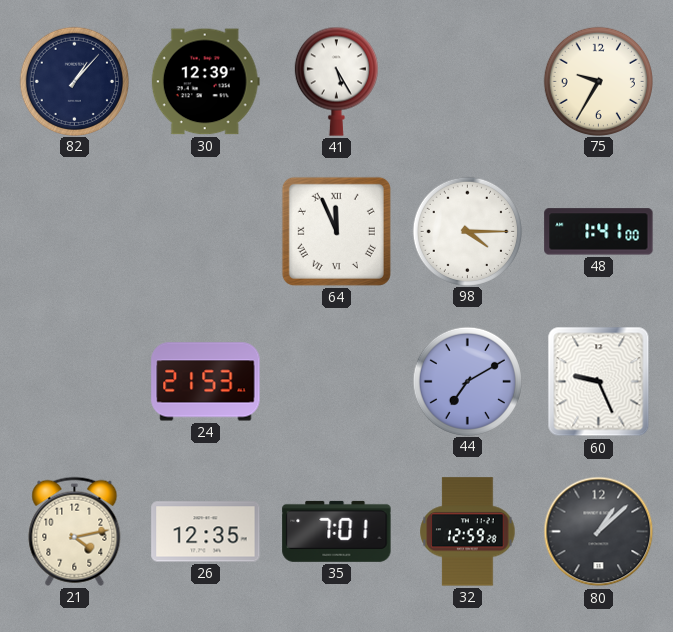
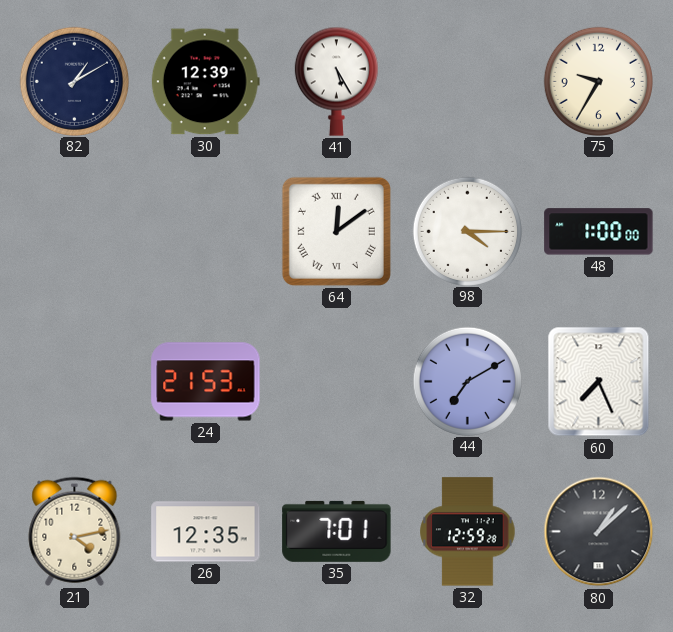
82: 1:07 -> 1:10 (74, 81)
64: 11:56 -> 12:09 (336, 231)
48: 1:41 -> 1:00 (599, 232)
60: 9:26 -> 7:26 (599, 382)
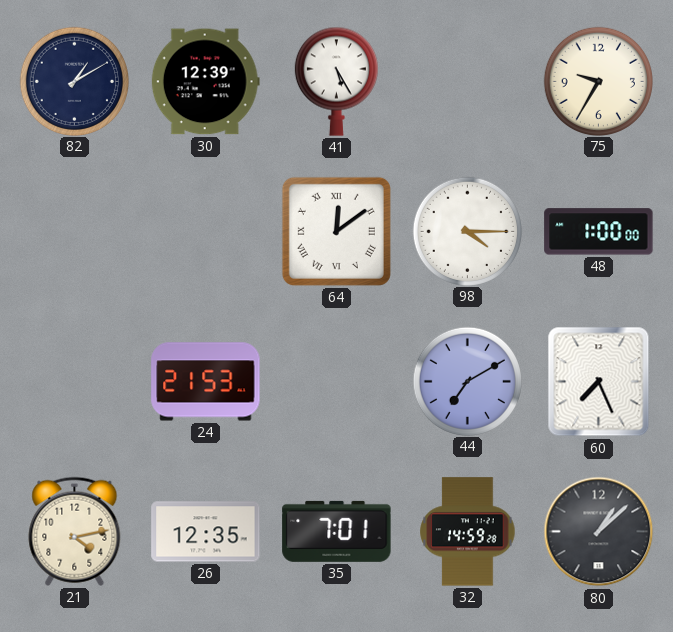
32: 12:59 -> 14:59 (468, 532)
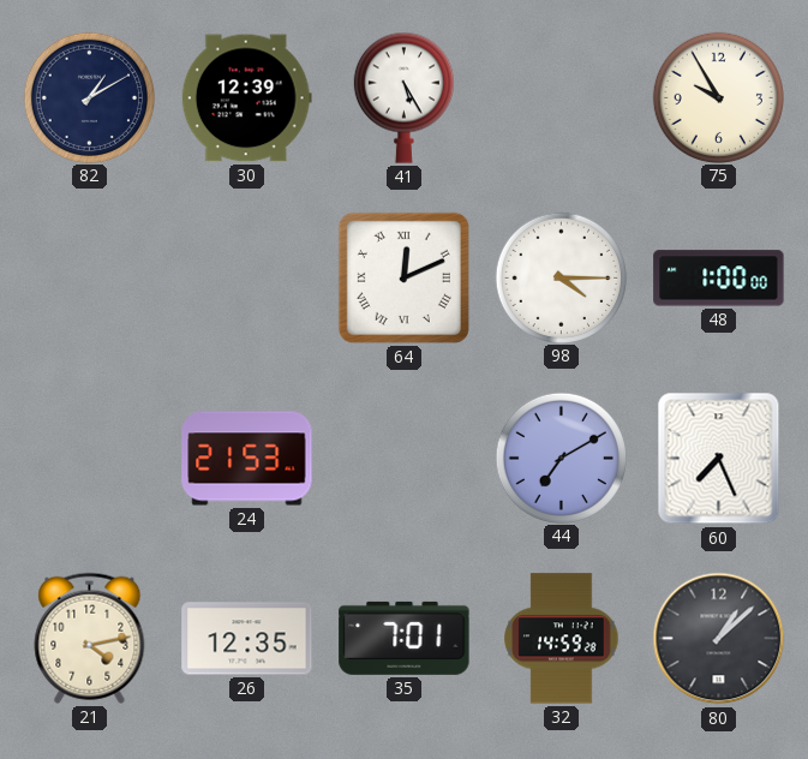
75: 9:35 -> 9:55 (718, 97)
64: 12:09 -> 12:11 (403, 277)
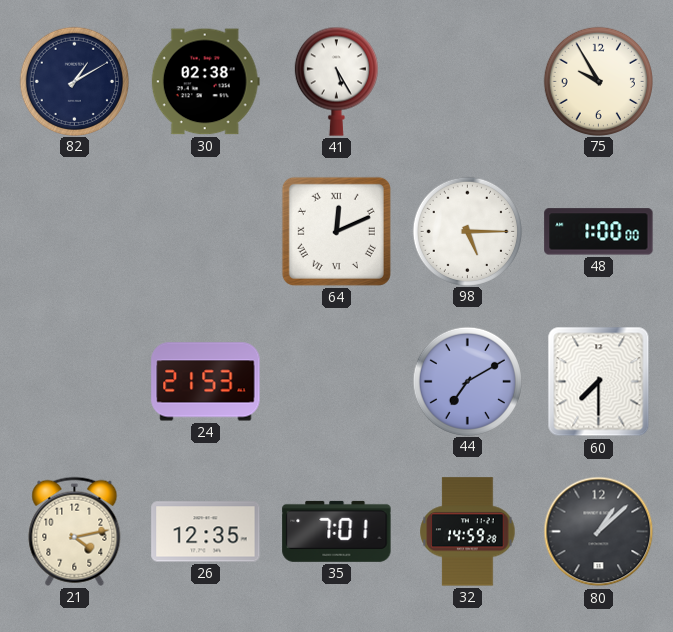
30: 12:39 -> 02:38 (205, 82)
98: 4:15 -> 5:15 (467, 231)
60: 7:26 -> 7:30 (599, 382)
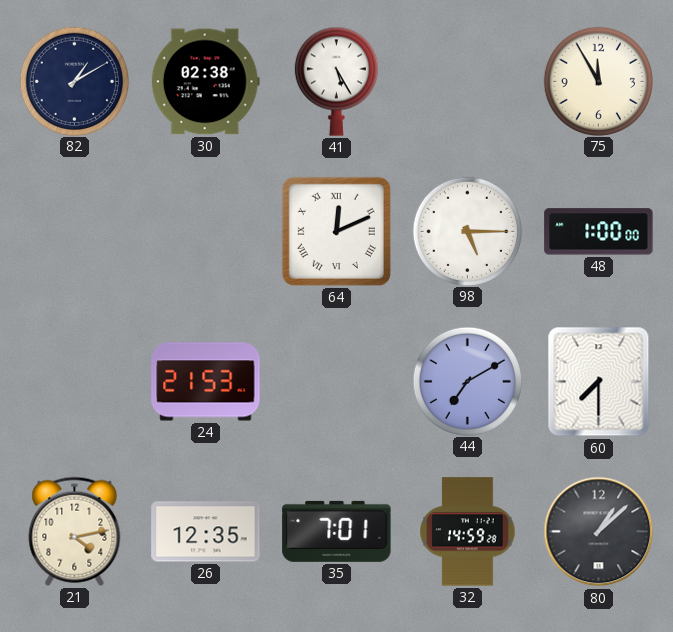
75: 9:55 -> 11:55 (598, 81)
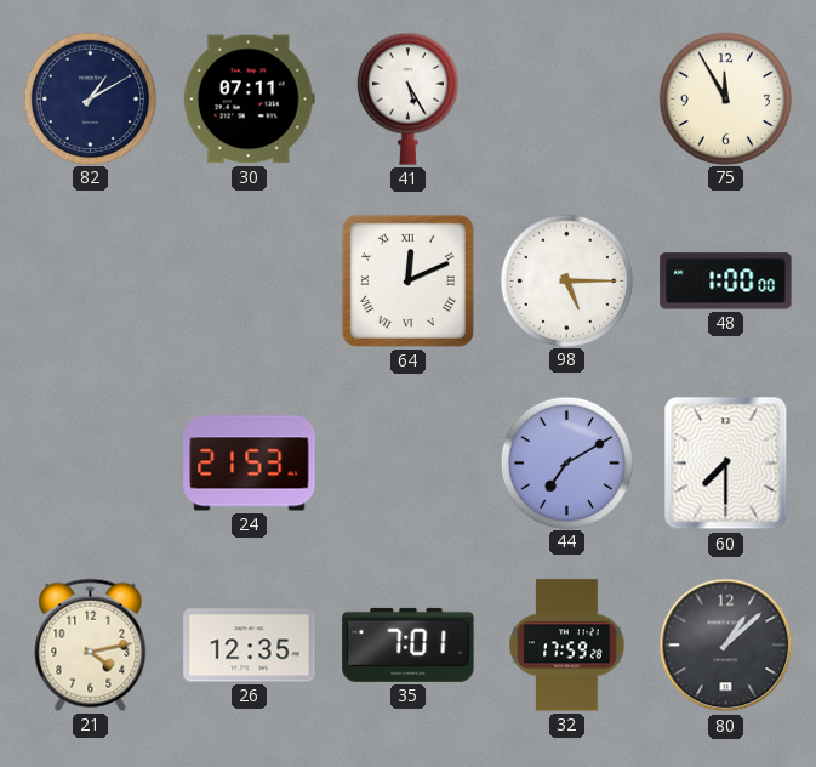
30: 02:38 -> 07:11 (249, 100)
32: 14:59 -> 17:59 (567, 646)
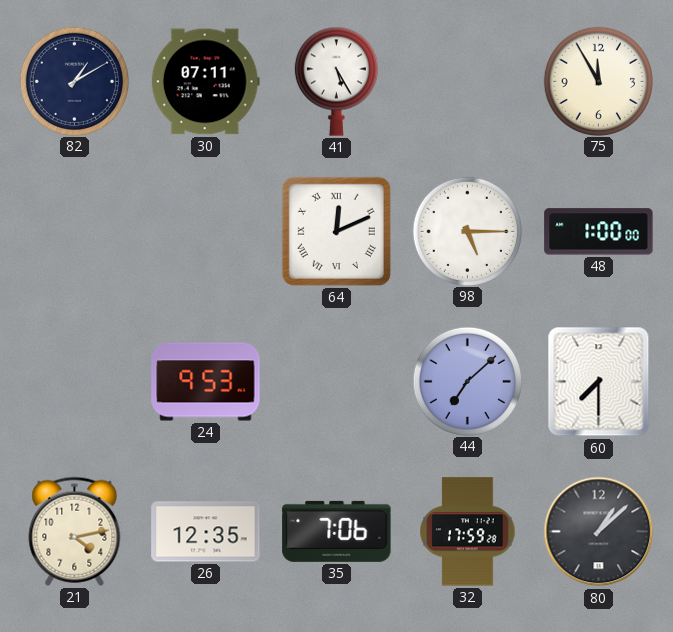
24: 21:53 -> 9:53 (206, 382)
44: 7:10 -> 7:08 (467, 381)
35: 7:01 -> 7:06 (337, 531)
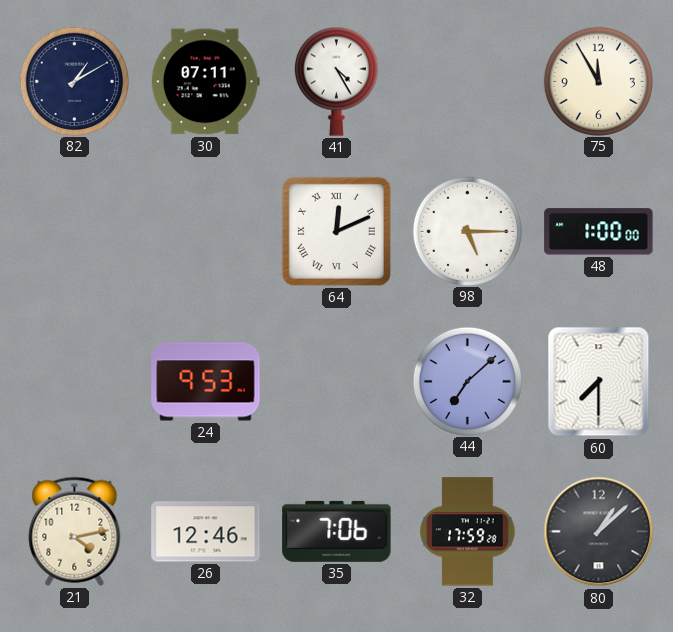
41: 5:25 -> 4:25 (336, 81)
26: 12:35 -> 12:46 (206, 532)
